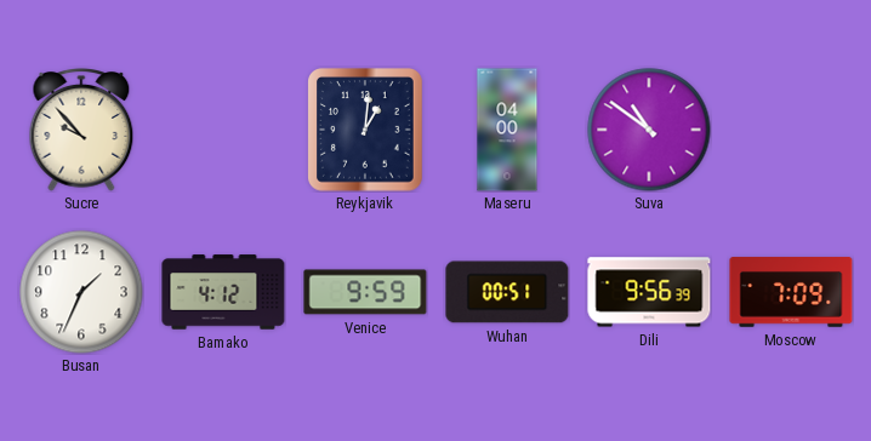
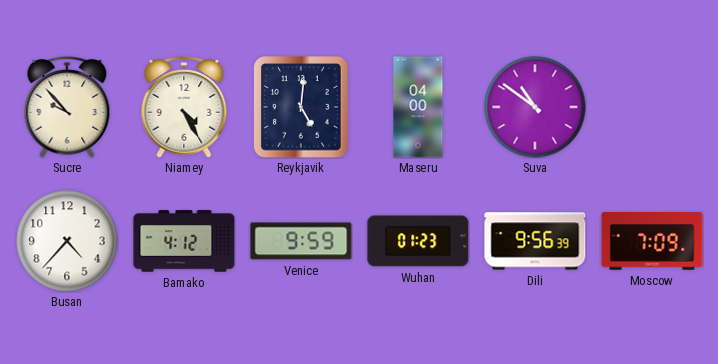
Niamey: none -> 4:25 (184, 107)
Reykjavik: 1:01 -> 5:01 (302, 107)
Busan: 1:34 -> 4:37 (67, 241)
Wuhan: 00:51 -> 01:23 (418, 241)
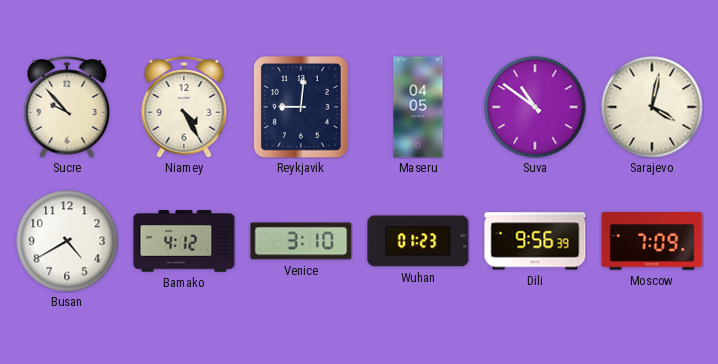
Reykjavik: 5:01 -> 9:01 (302, 107)
Maseru: 04:00 -> 04:05 (418, 107)
Sarajevo: none -> 4:02 (652, 107)
Busan: 4:37 -> 4:40 (67, 241)
Venice: 9:59 -> 3:10 (301, 241)
